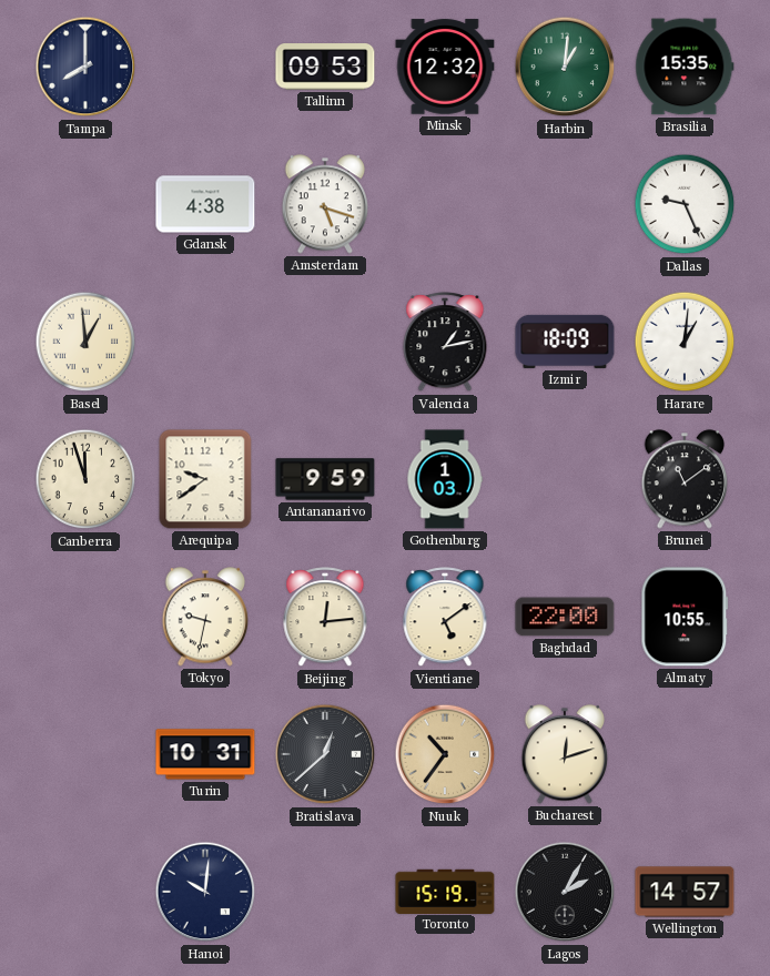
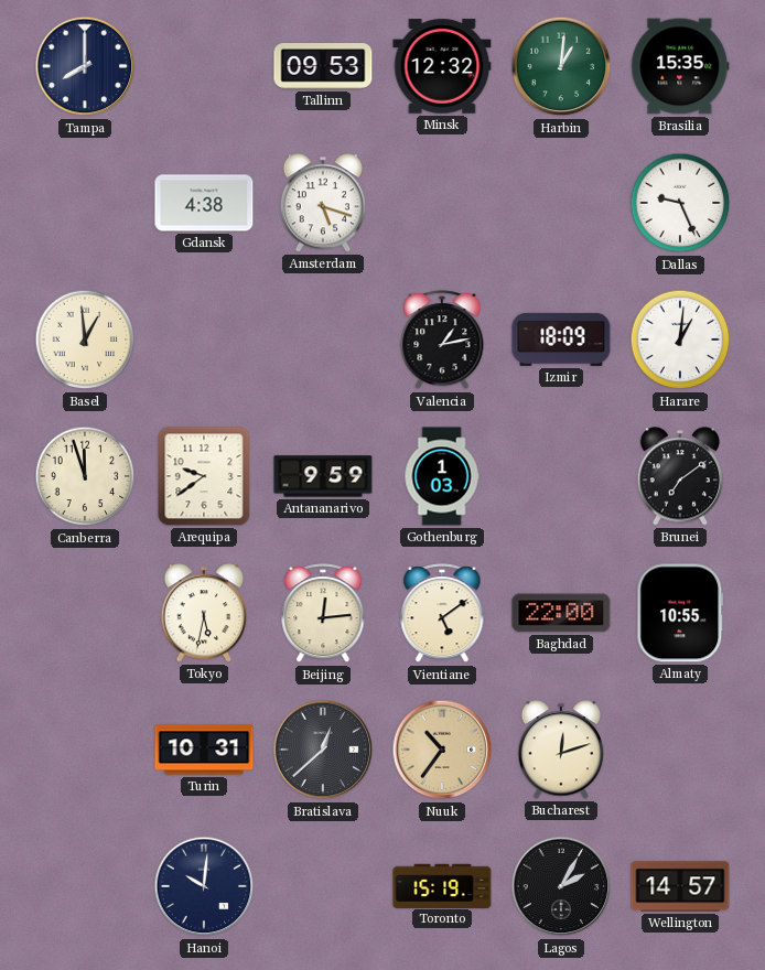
Brunei: 11:09 -> 7:09 (680, 476)
Tokyo: 9:32 -> 5:32 (204, 613)
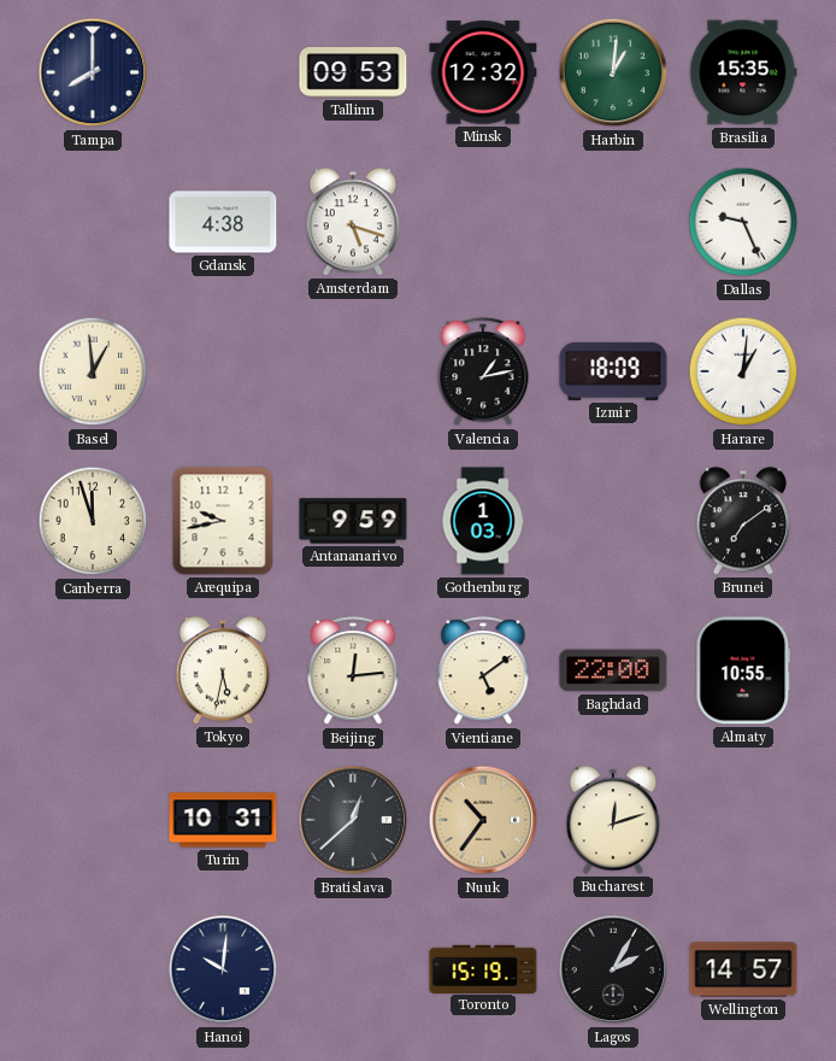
Arequipa: 9:39 -> 9:43 (223, 521)
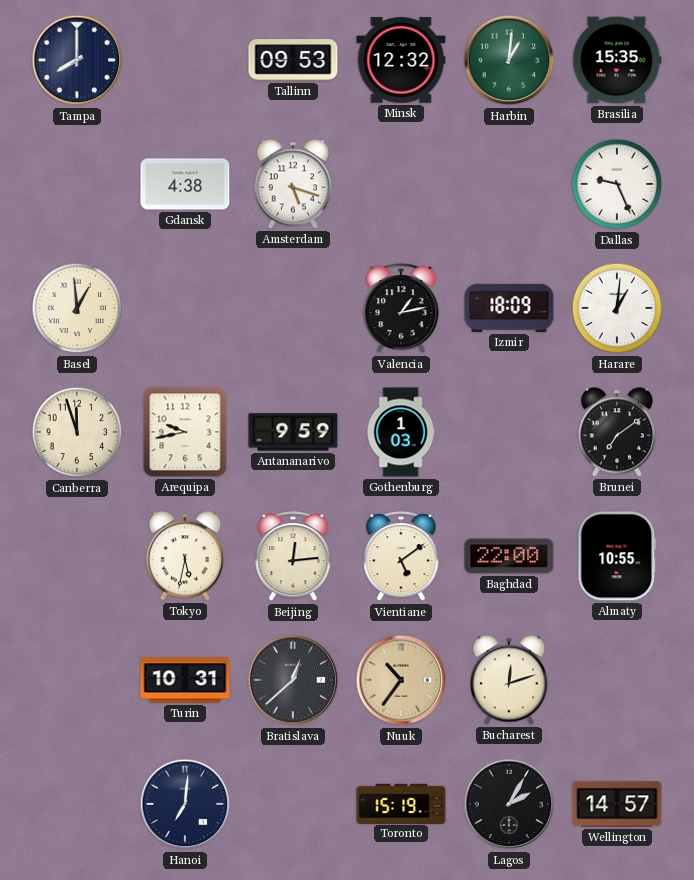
Hanoi: 10:01 -> 7:01 (185, 804)
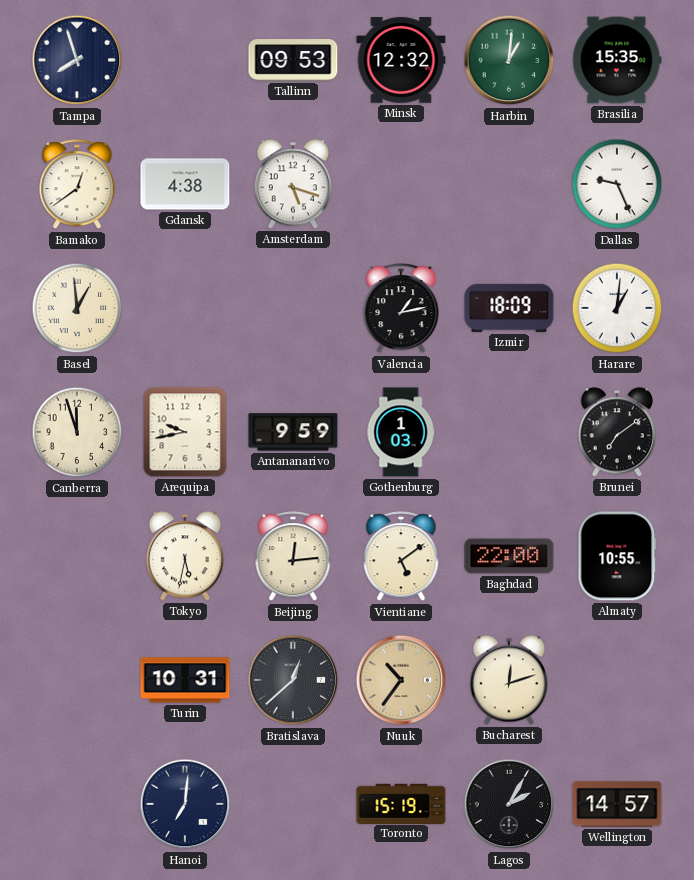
Tampa: 8:00 -> 7:57 (77, 60)
Bamako: none -> 12:39 (77, 185)
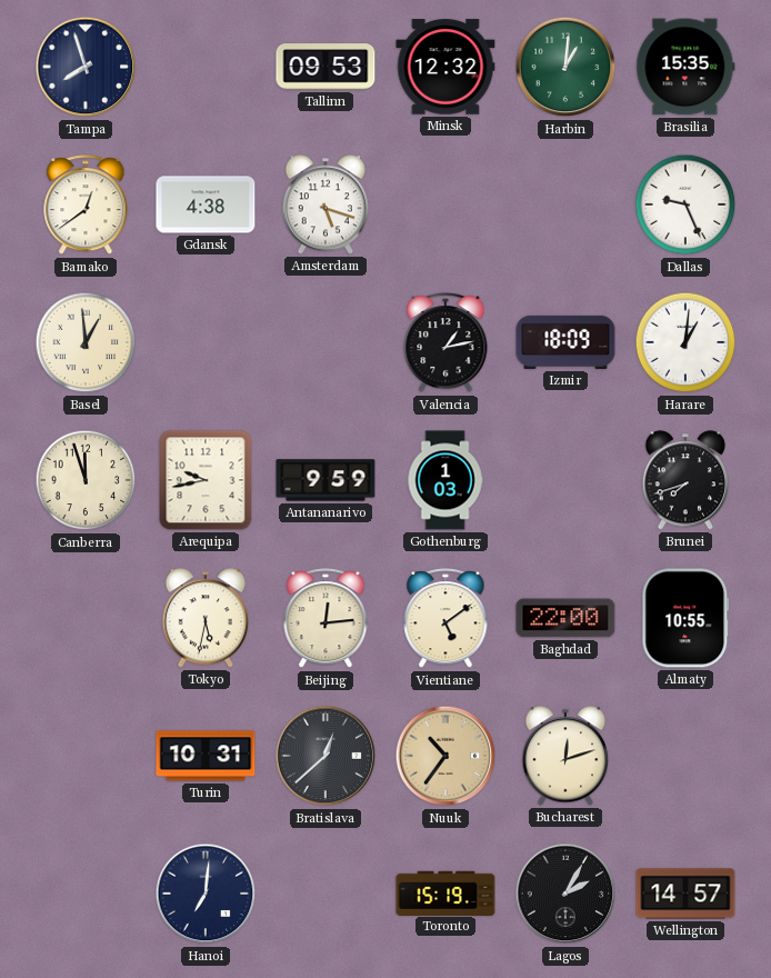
Brunei: 7:09 -> 7:42 (685, 480)
